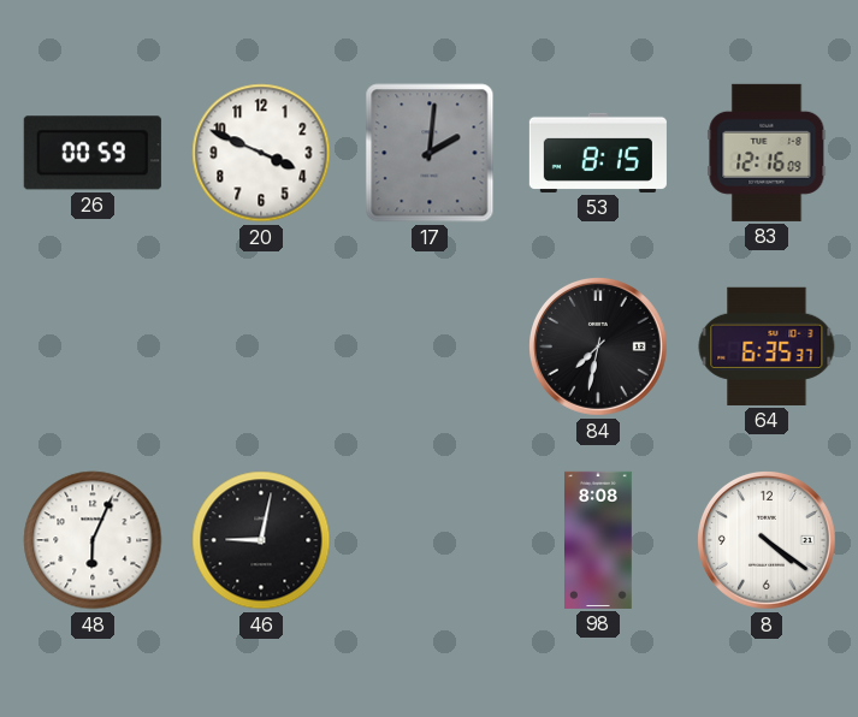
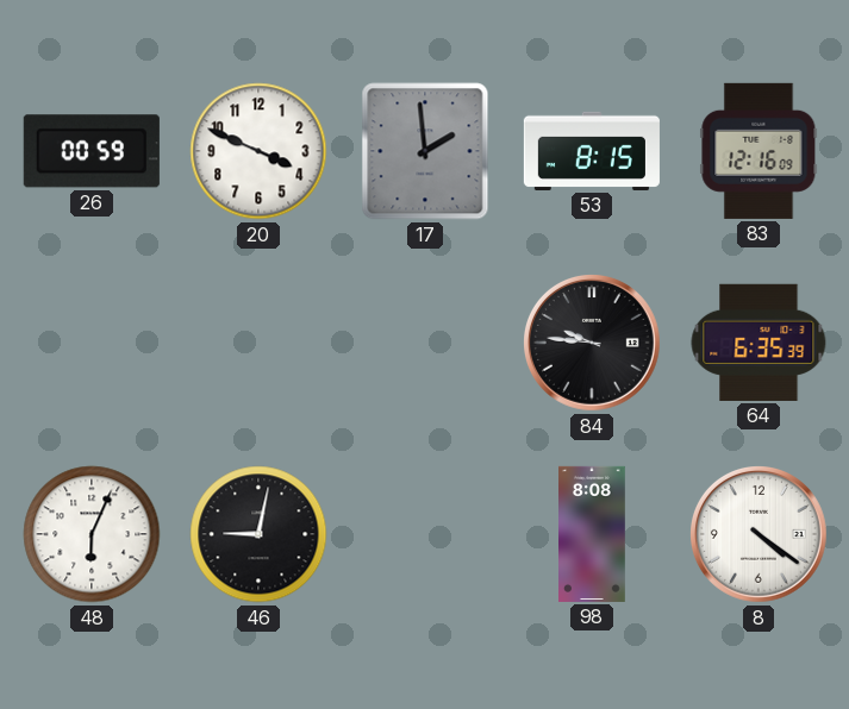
17: 2:01 -> 1:59 (425, 151)
84: 7:32 -> 9:46 (593, 344)
64: 6:35:37 -> 6:35:39 (759, 343)
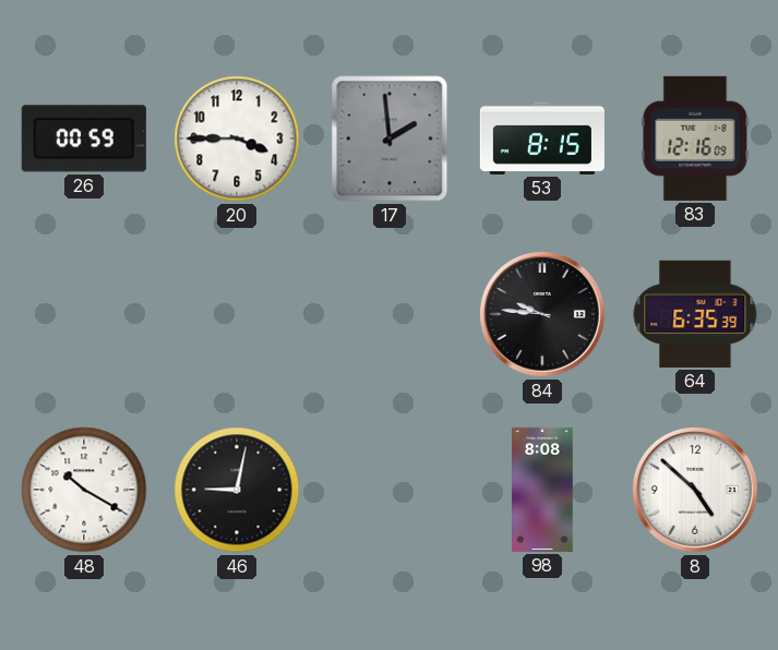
20: 3:49 -> 3:45 (237, 139)
48: 6:04 -> 10:20 (84, 490)
8: 4:21 -> 4:52 (696, 491)
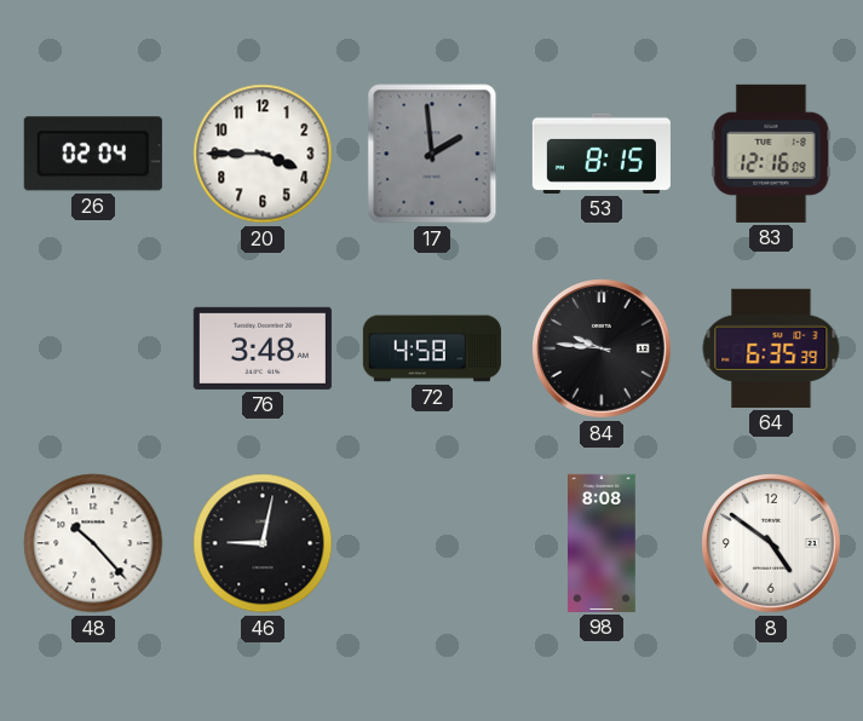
26: 00:59 -> 02:04 (93, 154)
76: none -> 3:48 (263, 348)
72: none -> 4:58 (432, 348)
48: 10:20 -> 10:23 (93, 543)
8: 4:52 -> 4:51 (772, 544)
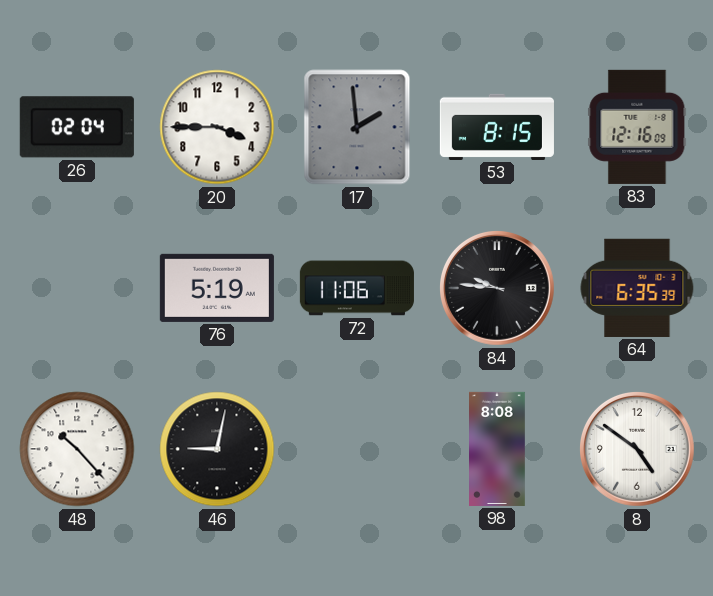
76: 3:48 -> 5:19 (217, 288)
72: 4:58 -> 11:06 (357, 288)
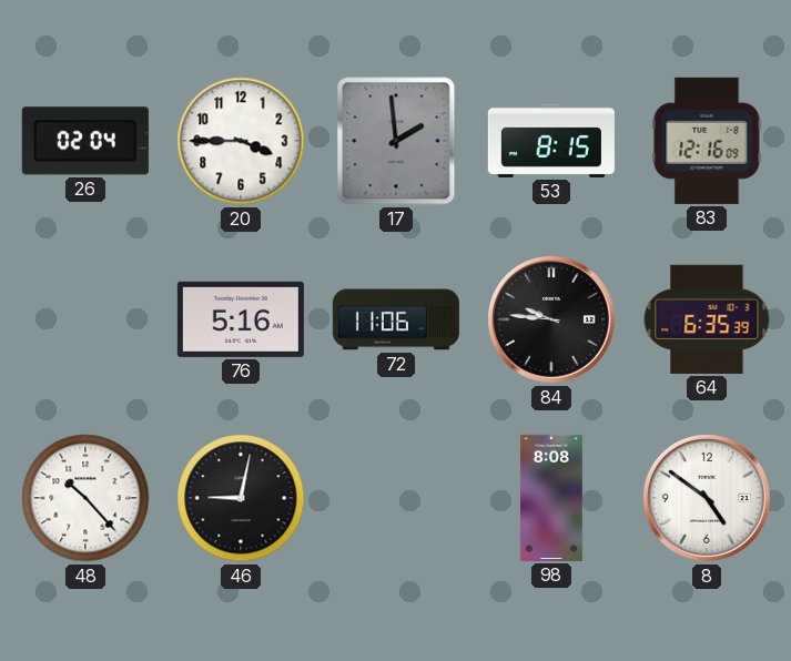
76: 5:19 -> 5:16 (241, 319)
